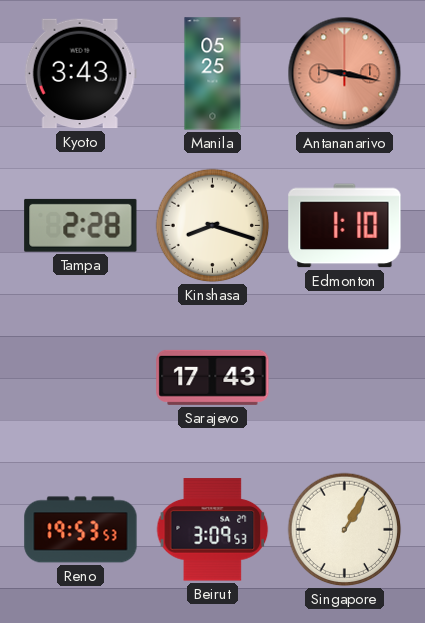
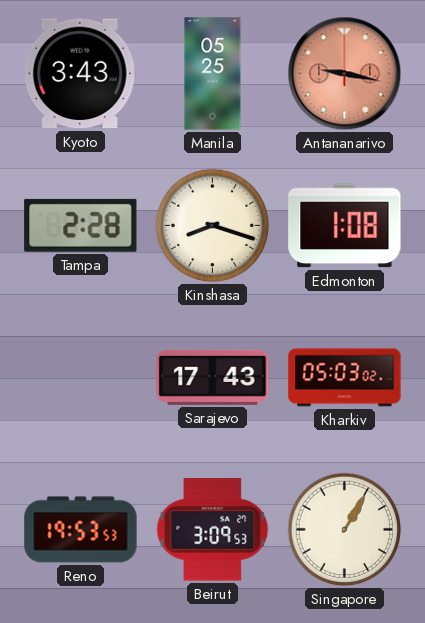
Edmonton: 1:10 -> 1:08 (345, 226)
Kharkiv: none -> 05:03 (345, 378)
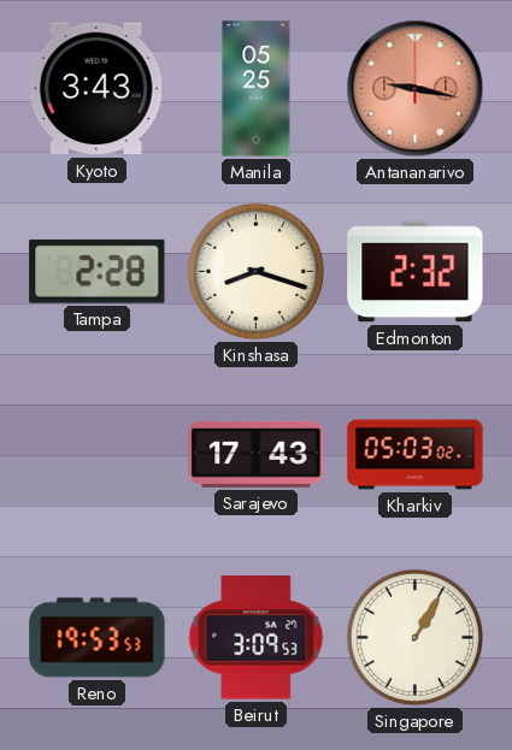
Edmonton: 1:08 -> 2:32 (416, 272)
